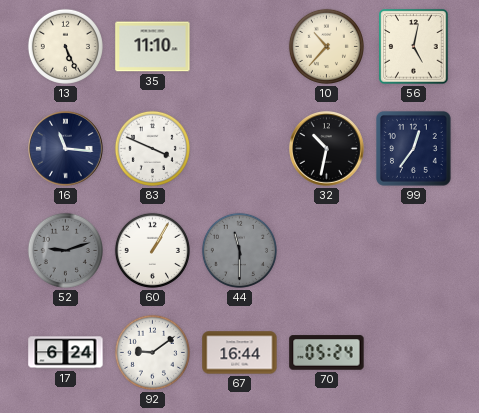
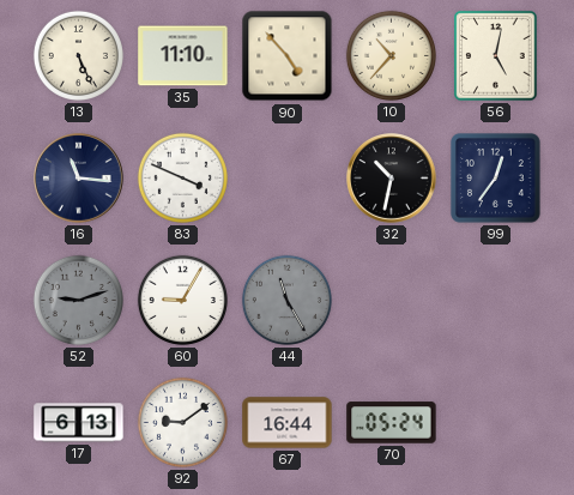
90: none -> 4:53 (288, 56)
60: 1:05 -> 9:05 (182, 300)
44: 11:30 -> 11:25 (286, 300)
17: 6:24 -> 6:13 (79, 423)
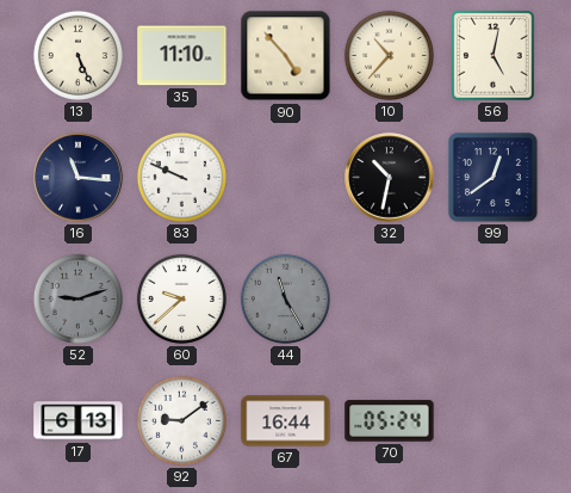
83: 3:49 -> 9:49 (181, 177)
99: 12:36 -> 12:39 (494, 178)
60: 9:05 -> 9:38 (181, 298)
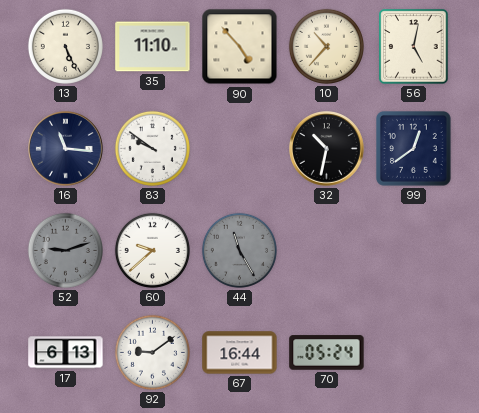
83: 9:49 -> 9:51 (152, 148)
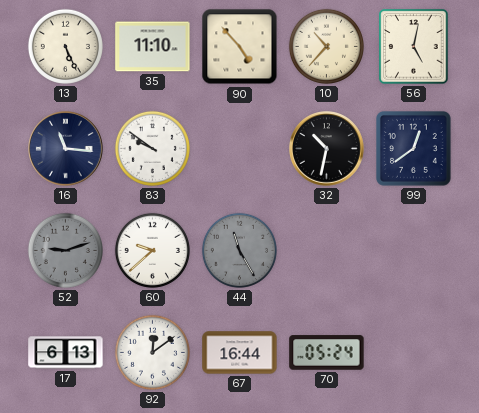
92: 9:09 -> 12:09 (152, 352)
